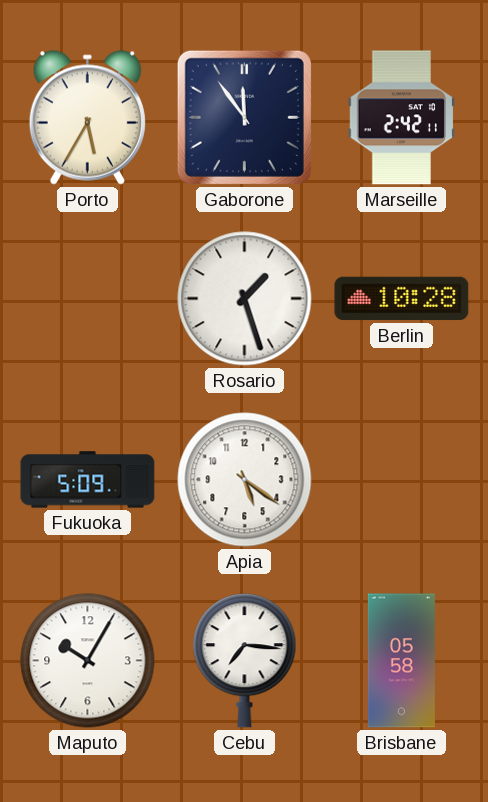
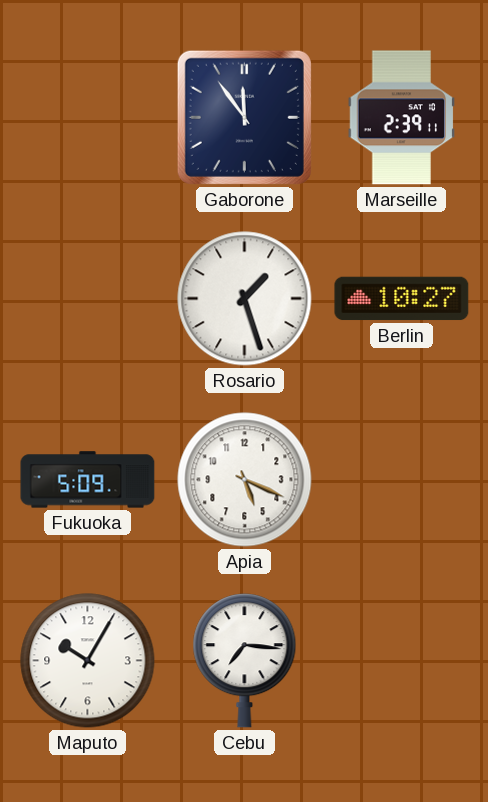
Porto: 5:35 -> none (87, 117)
Marseille: 2:42 -> 2:39 (402, 118)
Berlin: 10:28 -> 10:27 (402, 299)
Apia: 5:21 -> 5:19 (245, 480)
Brisbane: 05:58 -> none (401, 661)
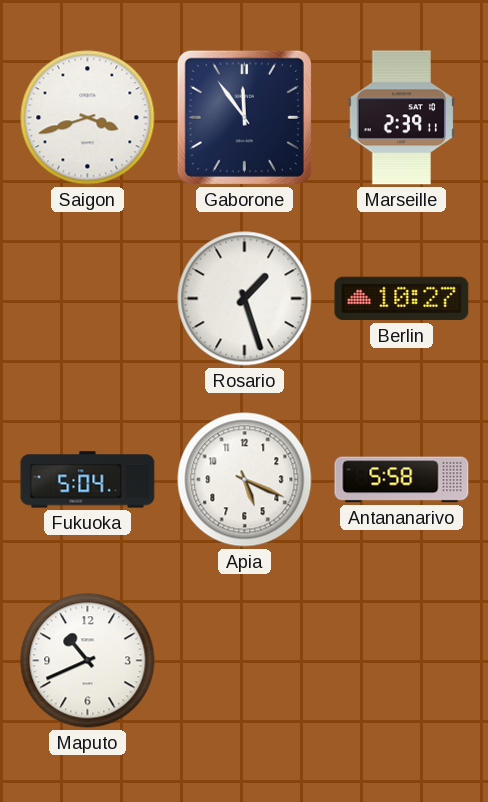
Saigon: none -> 3:42 (88, 118)
Fukuoka: 5:09 -> 5:04 (88, 480)
Antananarivo: none -> 5:58 (402, 480)
Maputo: 10:05 -> 10:41 (88, 661)
Cebu: 7:16 -> none (245, 661)
